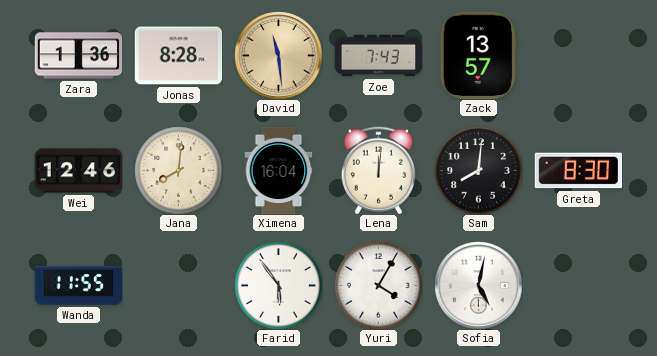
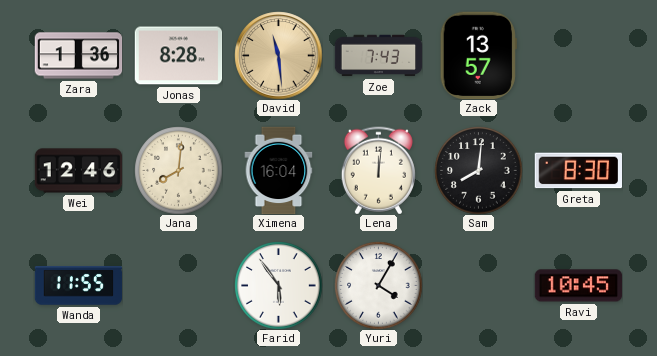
Sofia: 5:02 -> none (478, 285)
Ravi: none -> 10:45 (578, 286)
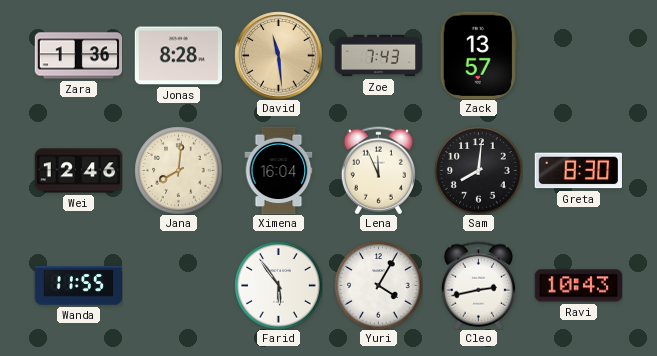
Lena: 12:01 -> 11:56 (378, 170)
Cleo: none -> 2:43 (478, 285)
Ravi: 10:45 -> 10:43 (578, 286)
